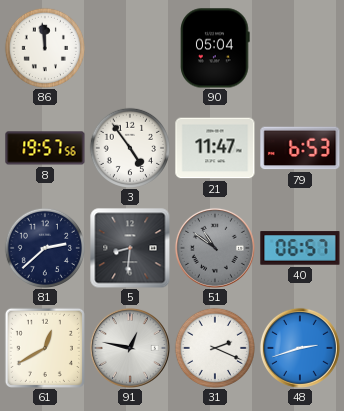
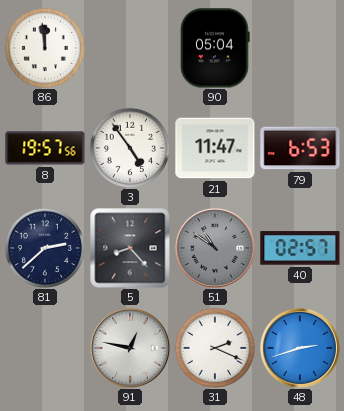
5: 8:31 -> 8:23 (130, 248)
40: 06:57 -> 02:57 (300, 248)
61: 12:40 -> none (45, 348)
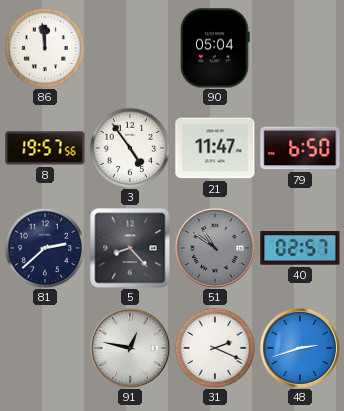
79: 6:53 -> 6:50 (300, 148)
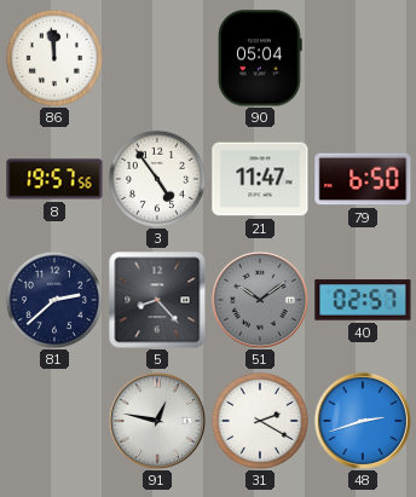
51: 10:51 -> 10:09 (260, 300)
31: 2:19 -> 2:20 (259, 420)
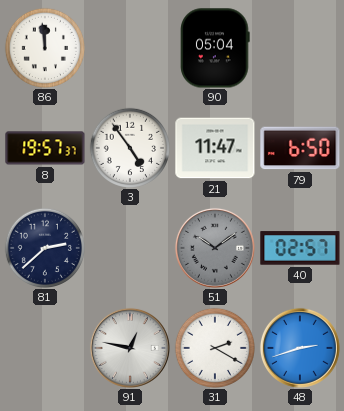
8: 19:57:56 -> 19:57:37 (45, 148)
5: 8:23 -> none (157, 300)
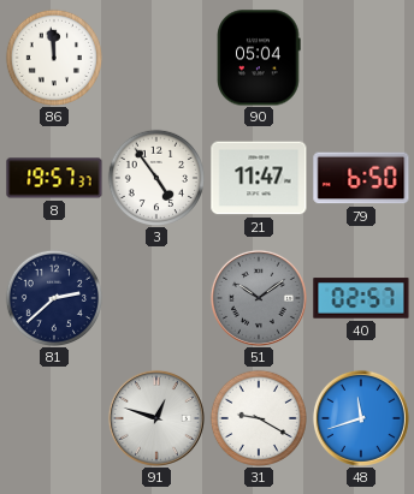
91: 12:47 -> 12:48 (156, 418)
31: 2:20 -> 9:20 (258, 417)
48: 2:42 -> 11:42 (361, 418)
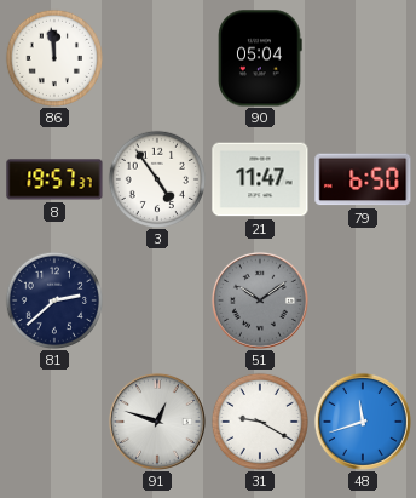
40: 02:57 -> none (361, 298)
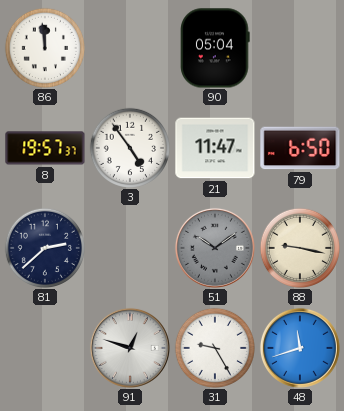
88: none -> 9:17 (299, 247)
31: 9:20 -> 9:25 (214, 347)
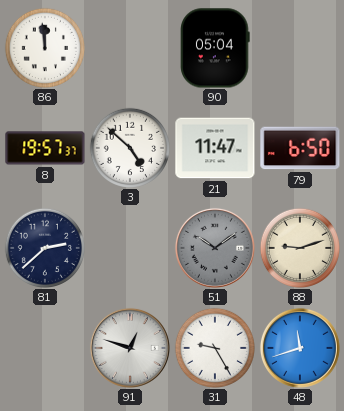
3: 4:54 -> 4:52 (129, 147)
88: 9:17 -> 9:12 (299, 247)
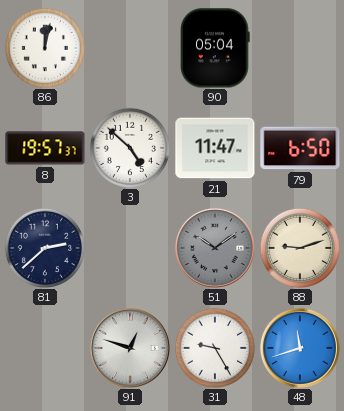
86: 11:59 -> 12:02 (44, 47)
